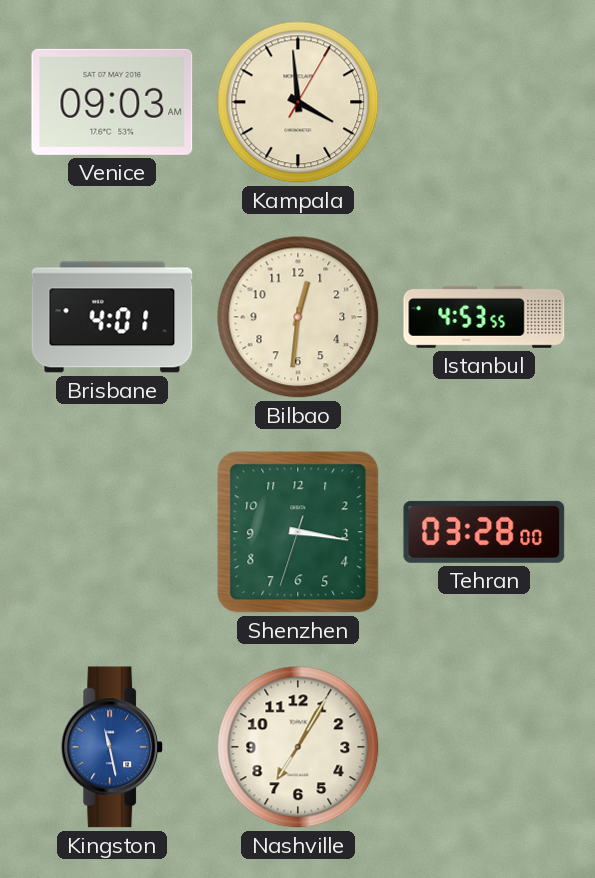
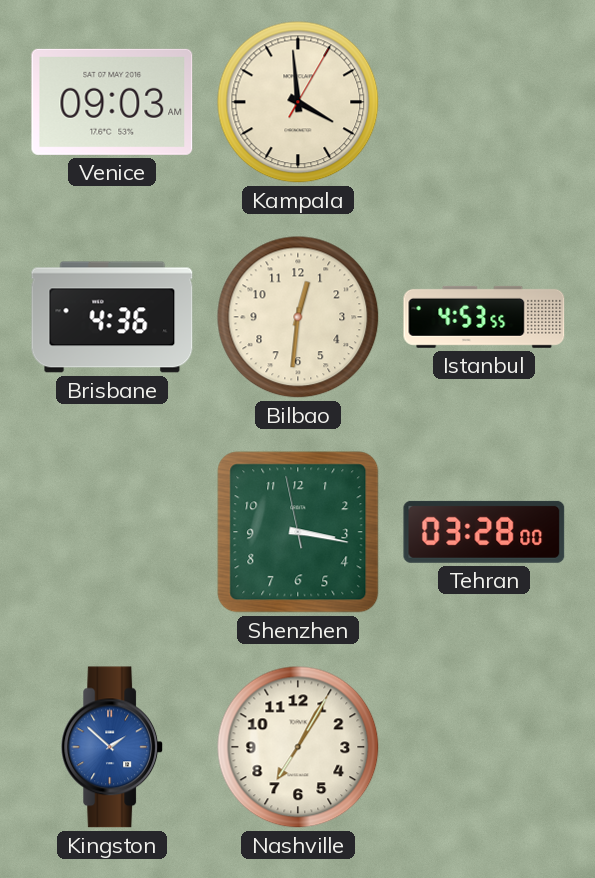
Brisbane: 4:01 -> 4:36 (112, 317)
Shenzhen: 3:16:33 -> 3:16:58 (298, 532)
Kingston: 11:28 -> 1:52 (113, 747)
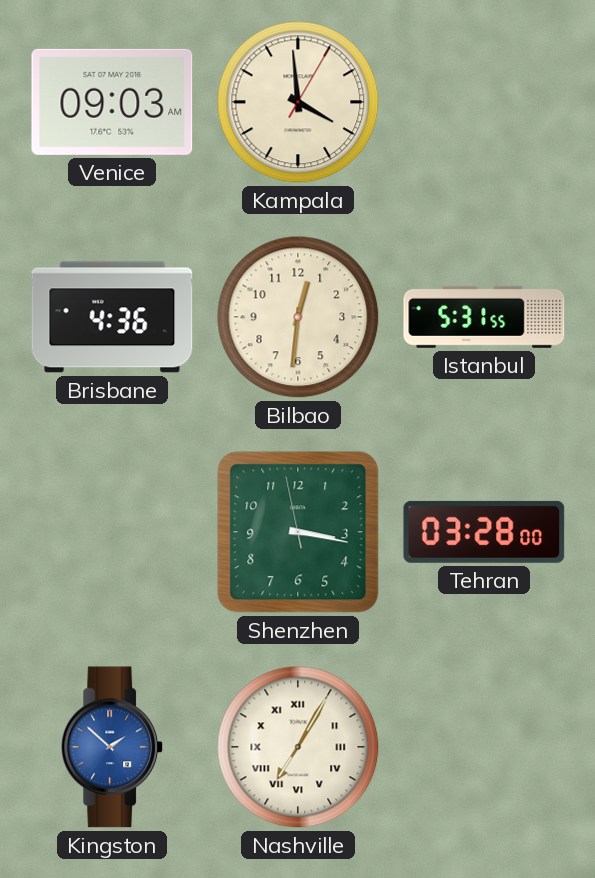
Istanbul: 4:53 -> 5:31 (484, 317)
Nashville numerals: Arabic -> Roman (298, 747)
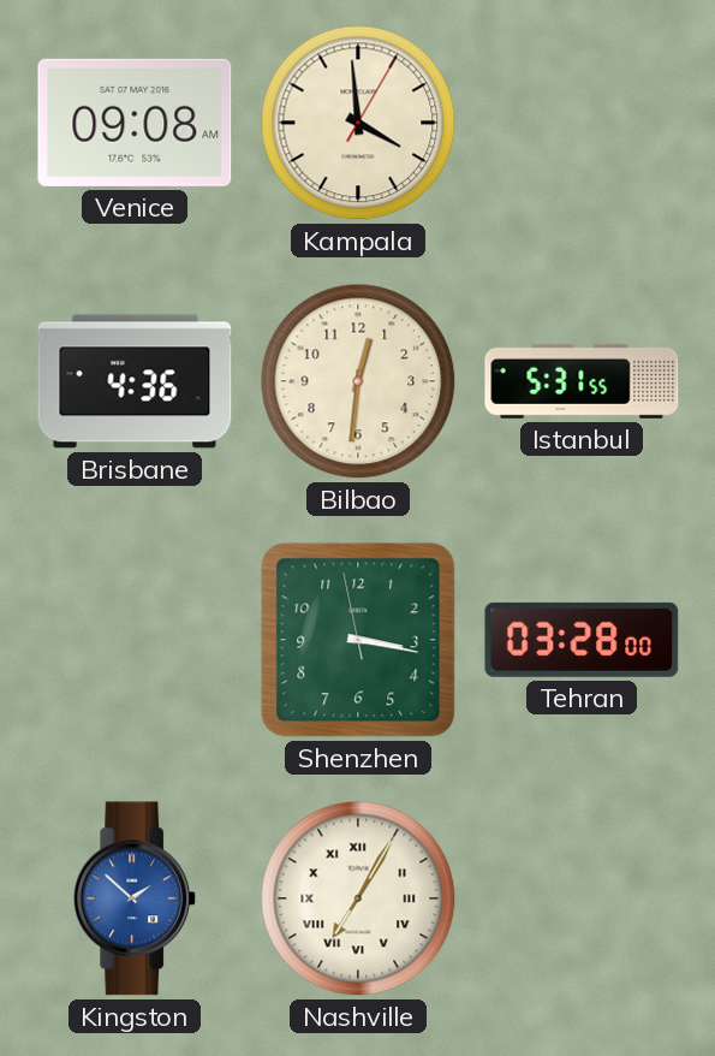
Venice: 09:03 -> 09:08 (135, 123)
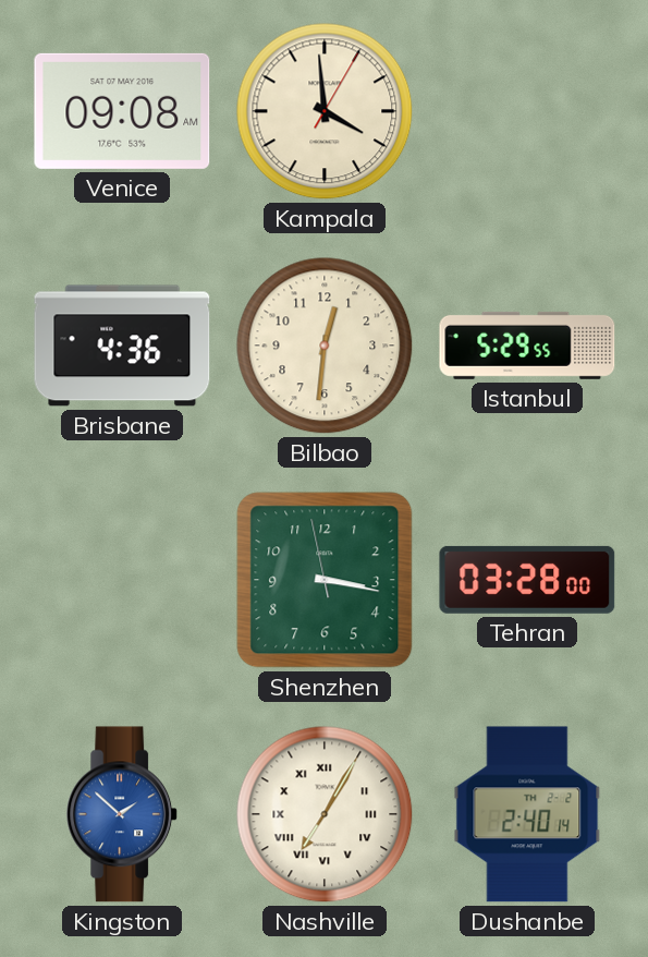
Istanbul: 5:31 -> 5:29 (527, 346)
Dushanbe: none -> 2:40 (527, 814)
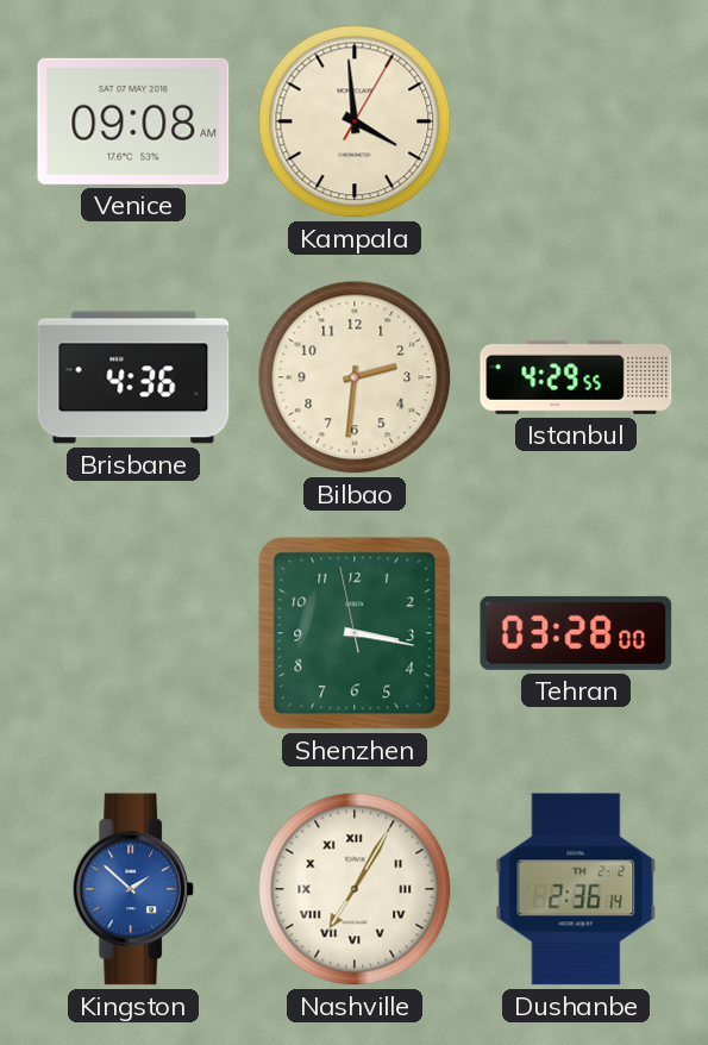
Bilbao: 12:31 -> 2:31 (355, 377)
Istanbul: 5:29 -> 4:29 (576, 377)
Dushanbe: 2:40 -> 2:36 (576, 889)
